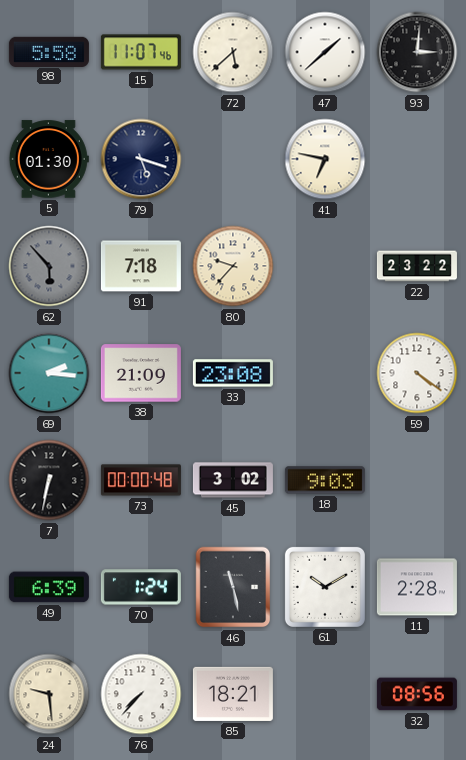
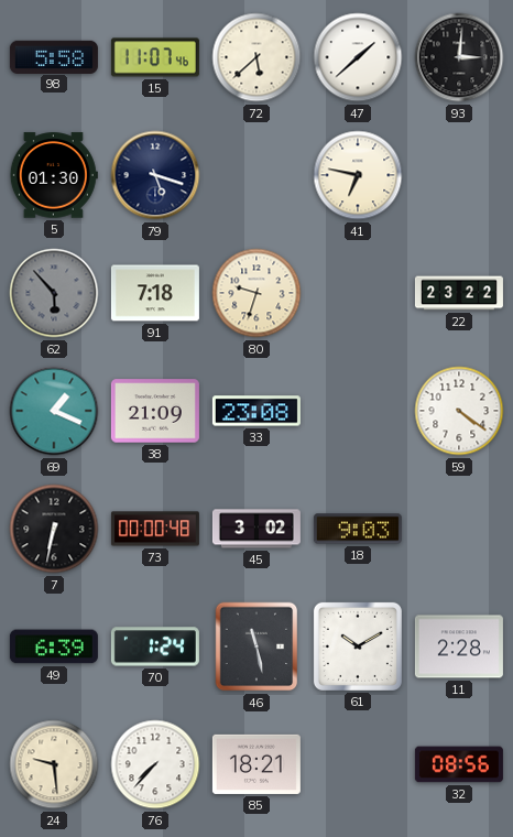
80: 9:37 -> 9:33 (256, 293)
69: 2:16 -> 1:19 (54, 411)
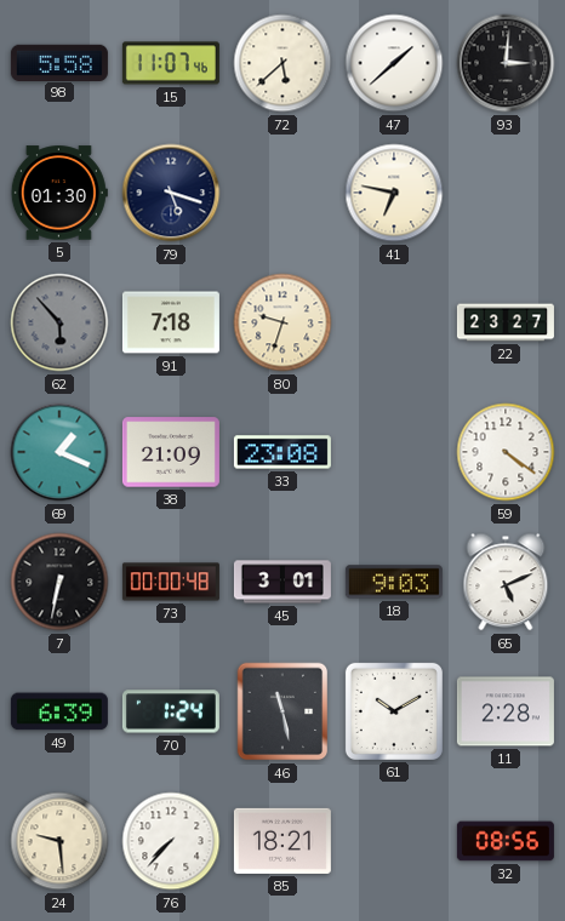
22: 23:22 -> 23:27 (506, 322)
45: 3:02 -> 3:01 (282, 582)
65: none -> 5:11 (506, 582)
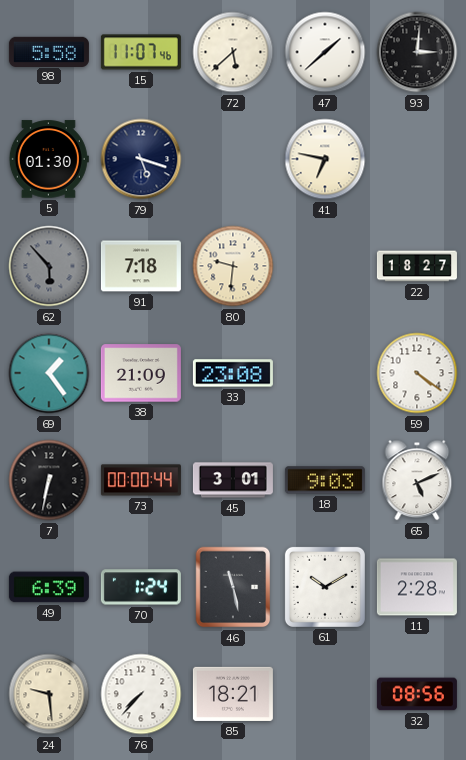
80: 9:33 -> 9:31 (233, 266)
22: 23:27 -> 18:27 (417, 266)
69: 1:19 -> 1:24 (49, 373)
73: 00:00:48 -> 00:00:44 (141, 480)
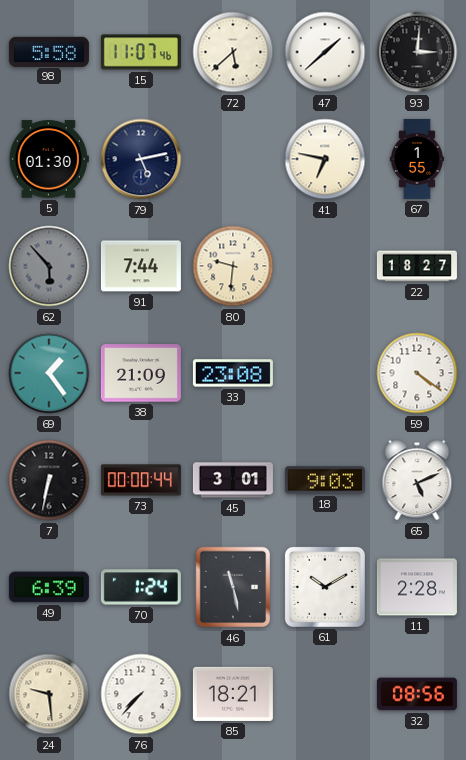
79: 5:18 -> 5:13 (141, 159)
67: none -> 1:55 (417, 159)
91: 7:18 -> 7:44 (141, 266)
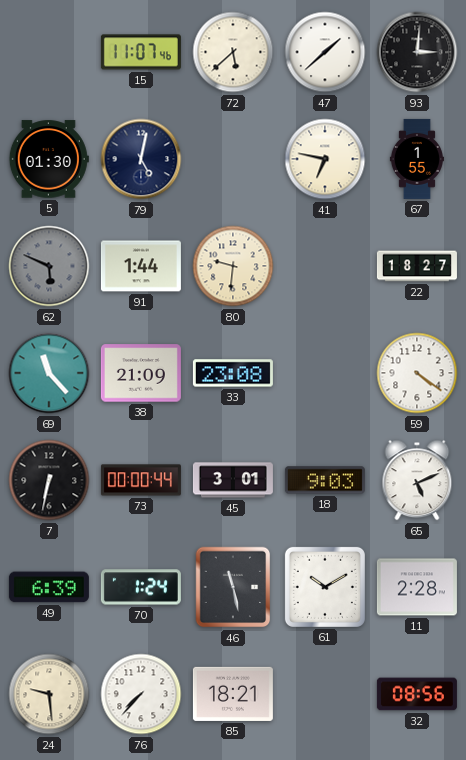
98: 5:58 -> none (49, 51)
79: 5:13 -> 5:02 (141, 159)
62: 5:53 -> 5:49 (49, 266)
91: 7:44 -> 1:44 (141, 266)
69: 1:24 -> 11:23 (49, 373)
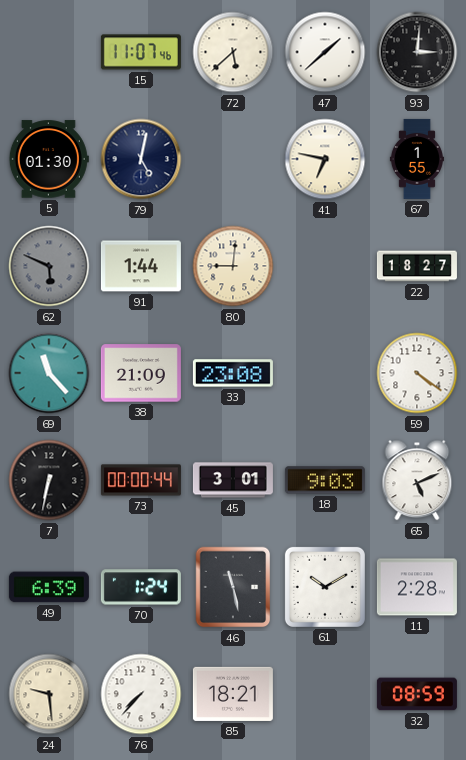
80: 9:31 -> 9:01 (233, 266)
32: 08:56 -> 08:59 (417, 694)
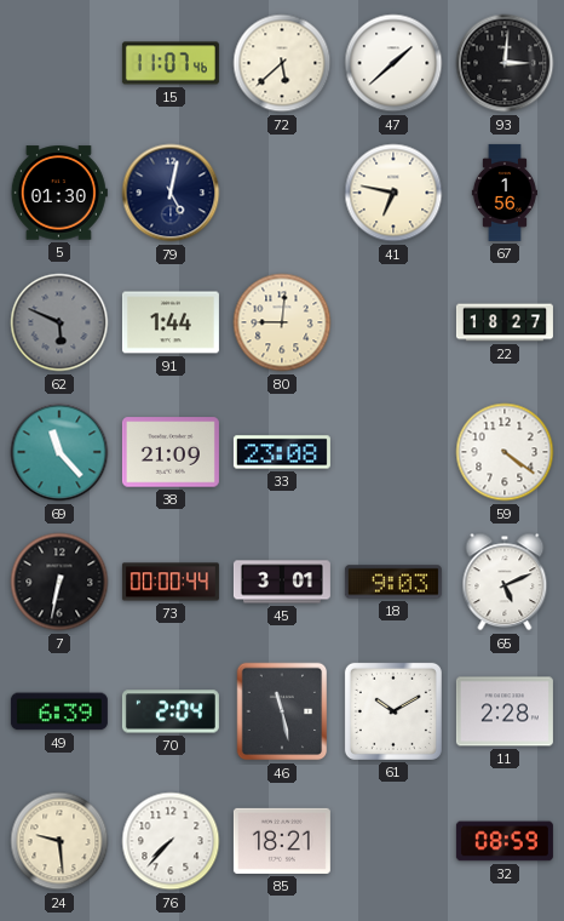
67: 1:55 -> 1:56 (505, 193)
70: 1:24 -> 2:04 (171, 711)
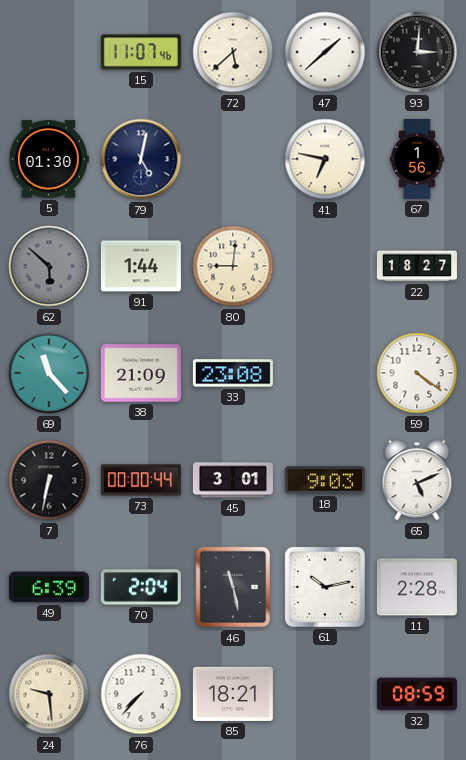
62: 5:49 -> 5:52 (49, 266)
61: 10:10 -> 10:13 (325, 587)
